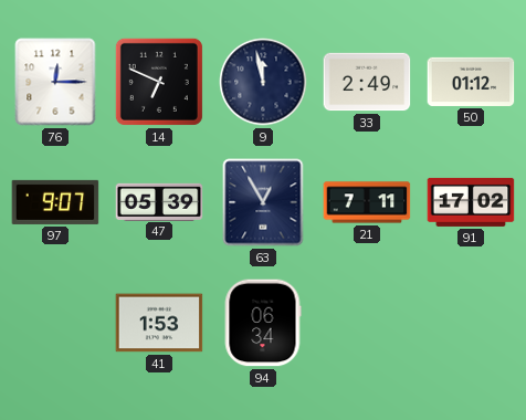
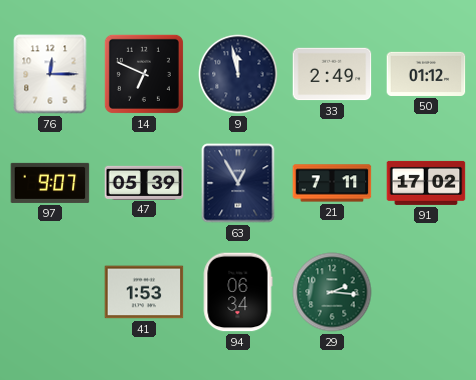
29: none -> 2:16 (332, 292)
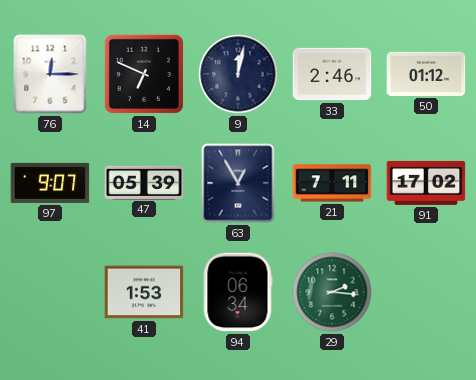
9: 11:58 -> 12:02 (238, 74)
33: 2:49 -> 2:46 (332, 74)
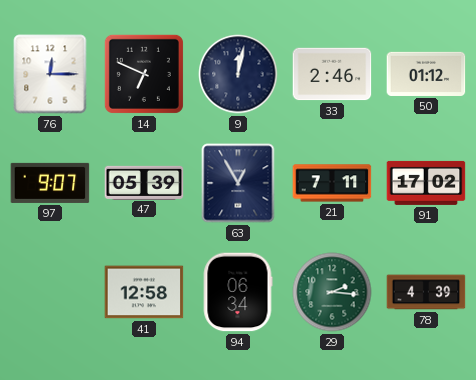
41: 1:53 -> 12:58 (144, 292)
78: none -> 4:39 (426, 292)
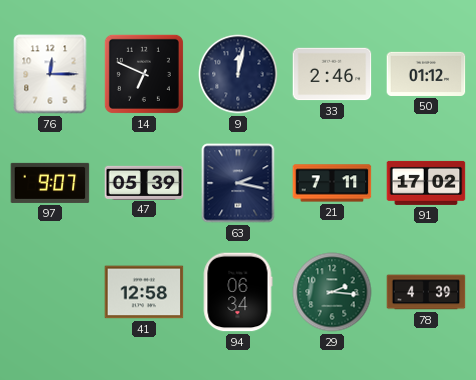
63: 12:55 -> 2:17 (238, 183)
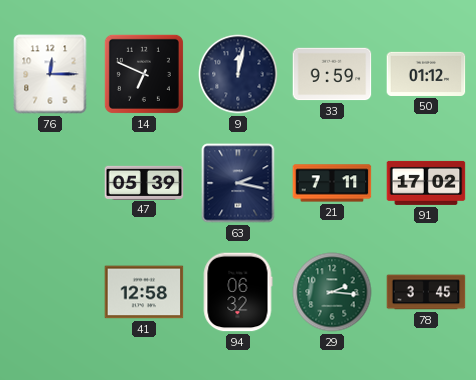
33: 2:46 -> 9:59 (332, 74)
97: 9:07 -> none (50, 183)
94: 06:34 -> 06:32 (238, 292)
78: 4:39 -> 3:45 (426, 292)
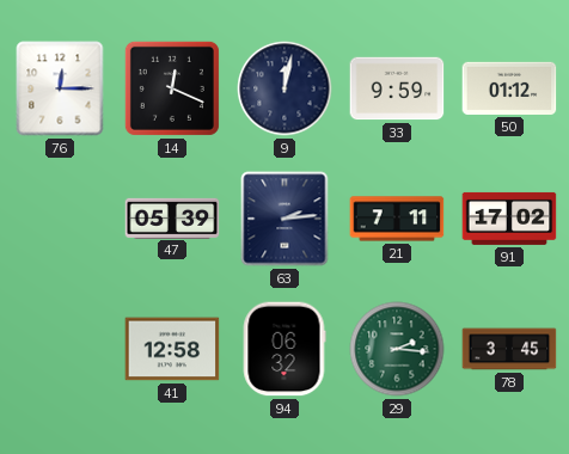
14: 6:49 -> 12:19 (172, 88)
63: 2:17 -> 2:14 (284, 219)
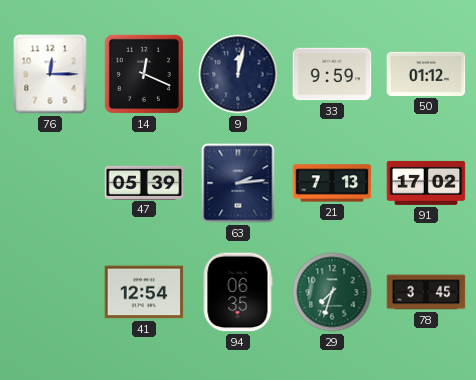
21: 7:11 -> 7:13 (332, 183)
41: 12:58 -> 12:54 (144, 292)
94: 06:32 -> 06:35 (238, 292)
29: 2:16 -> 7:33 (332, 292)
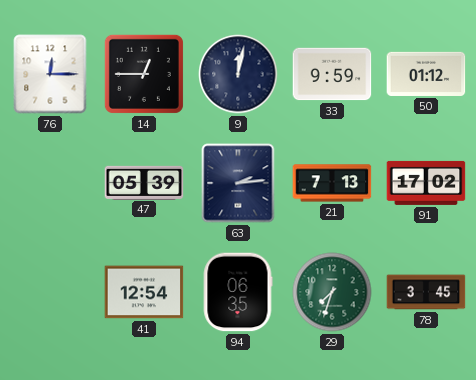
14: 12:19 -> 12:45 (144, 74)
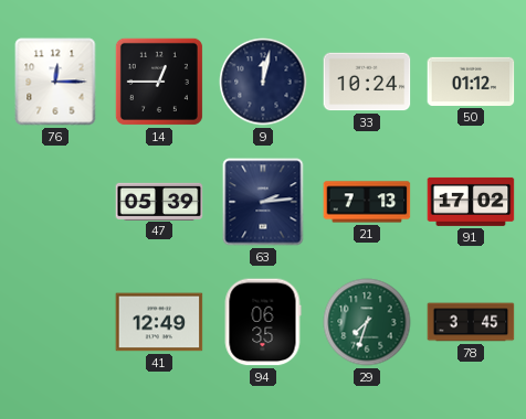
33: 9:59 -> 10:24 (367, 82)
41: 12:54 -> 12:49 (159, 322)
